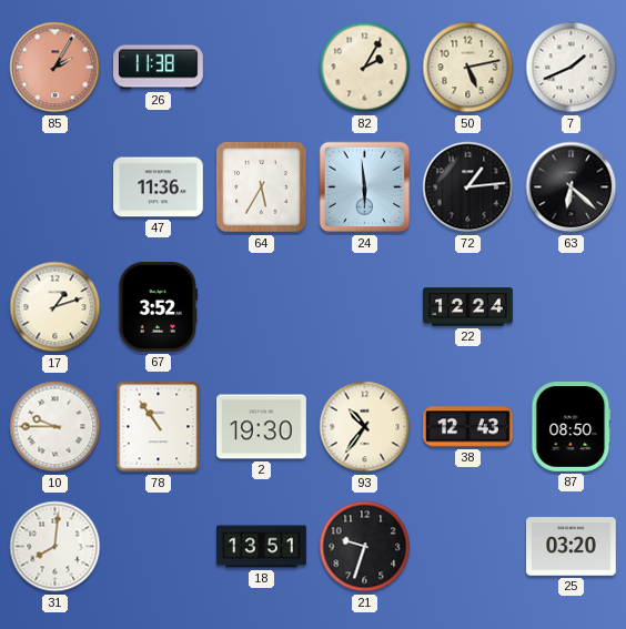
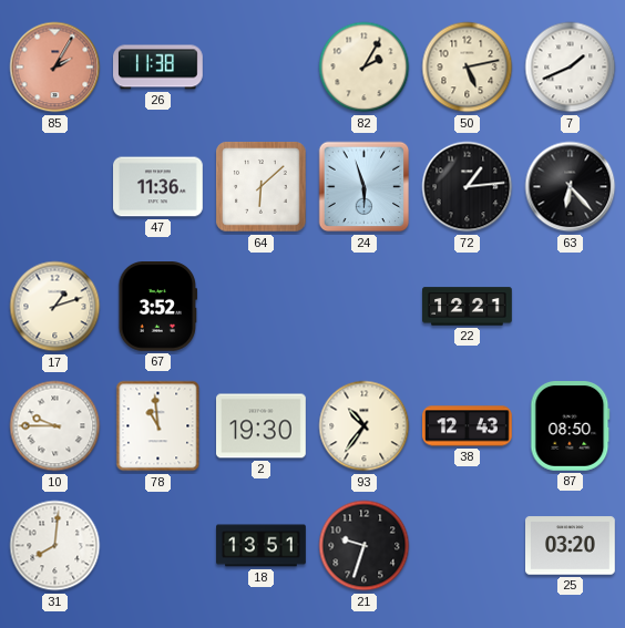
64: 5:35 -> 6:08 (262, 187)
24: 5:59 -> 5:57 (365, 187)
63: 6:22 -> 6:23 (571, 187)
22: 12:24 -> 12:21 (468, 307)
78: 10:54 -> 10:59 (158, 426)
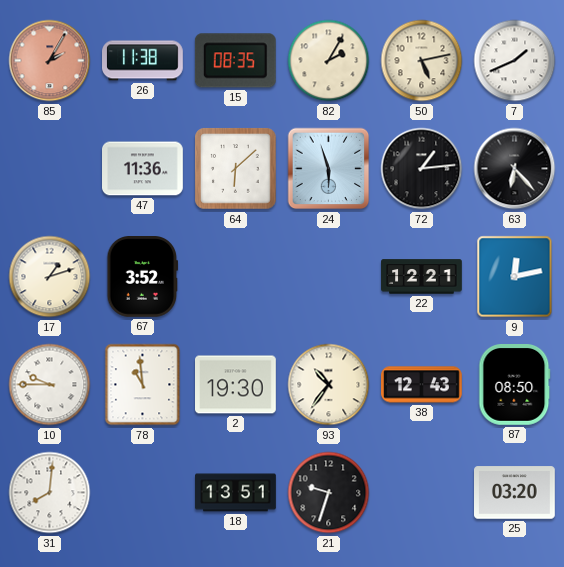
15: none -> 08:35 (235, 61)
9: none -> 12:13 (515, 277)
